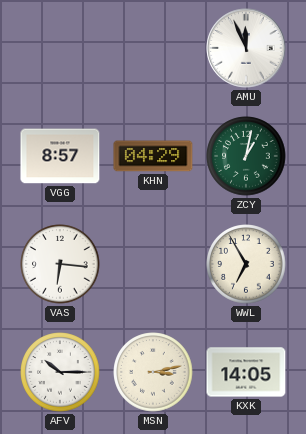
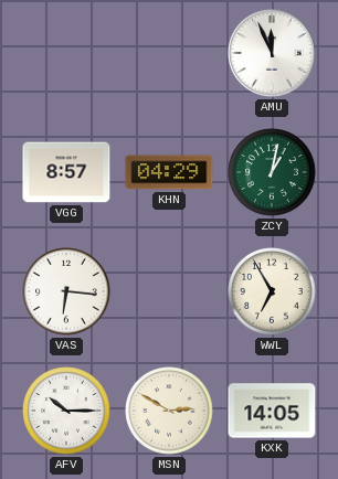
MSN: 3:13 -> 2:50 (169, 411)
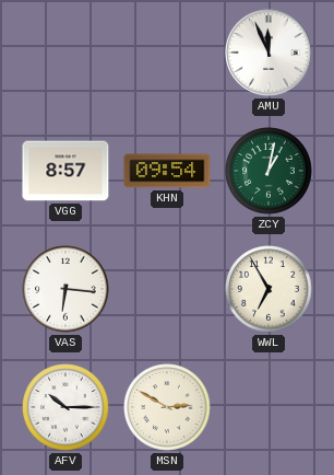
KHN: 04:29 -> 09:54 (167, 171)
KXK: 14:05 -> none (272, 411)
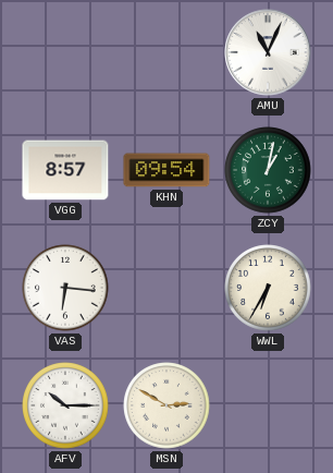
AMU: 11:56 -> 11:04 (268, 52)
WWL: 6:55 -> 6:35 (268, 288)
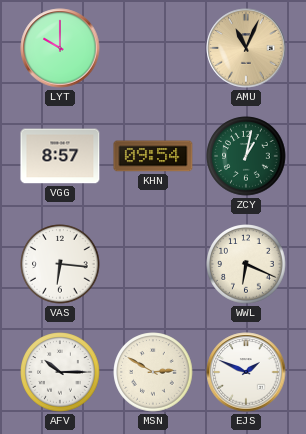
LYT: none -> 10:00 (60, 48)
AMU dial: white -> champagne (246, 48)
WWL: 6:35 -> 6:19 (246, 264)
EJS: none -> 1:49 (246, 372)
